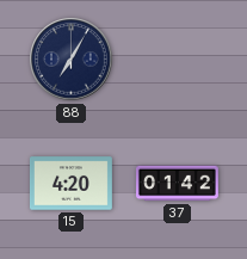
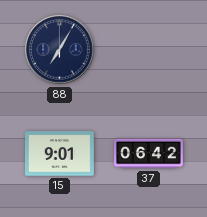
15: 4:20 -> 9:01 (59, 154)
37: 01:42 -> 06:42 (148, 154)
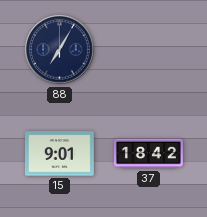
37: 06:42 -> 18:42 (148, 154)
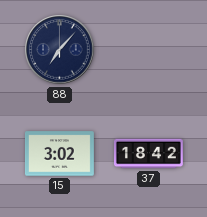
88: 7:05 -> 7:07 (60, 50)
15: 9:01 -> 3:02 (59, 154)
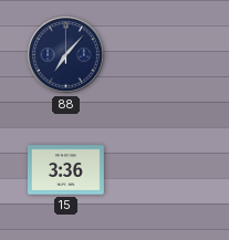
15: 3:02 -> 3:36 (65, 170)
37: 18:42 -> none (148, 154)
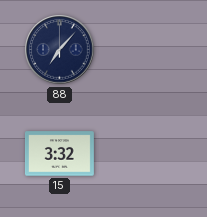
15: 3:36 -> 3:32 (59, 154)
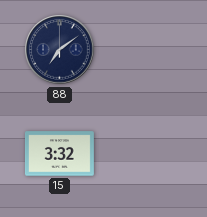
88: 7:07 -> 7:09 (60, 50)
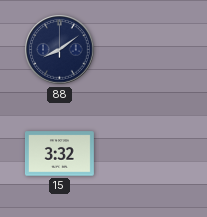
88: 7:09 -> 8:09 (60, 50)
